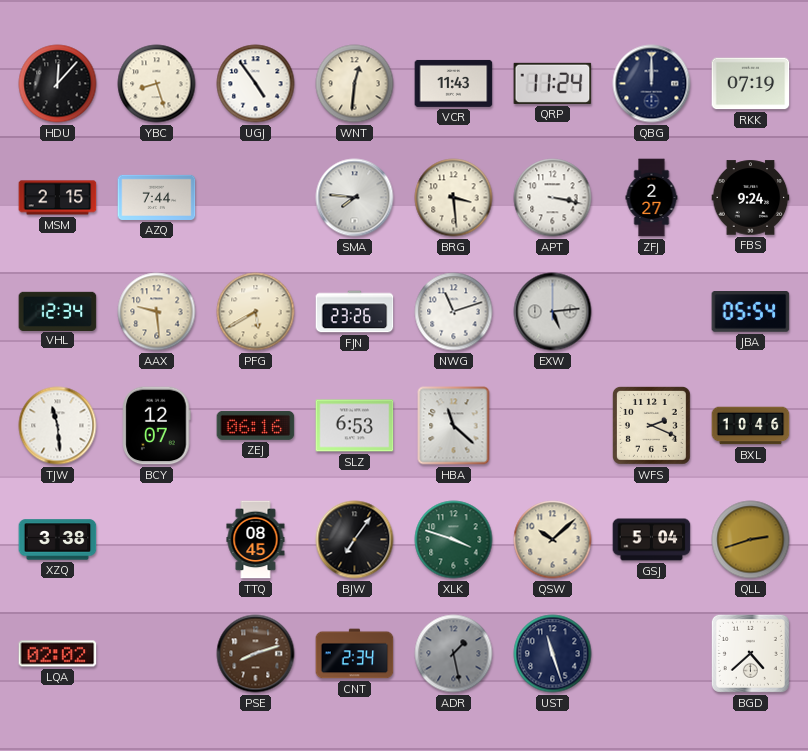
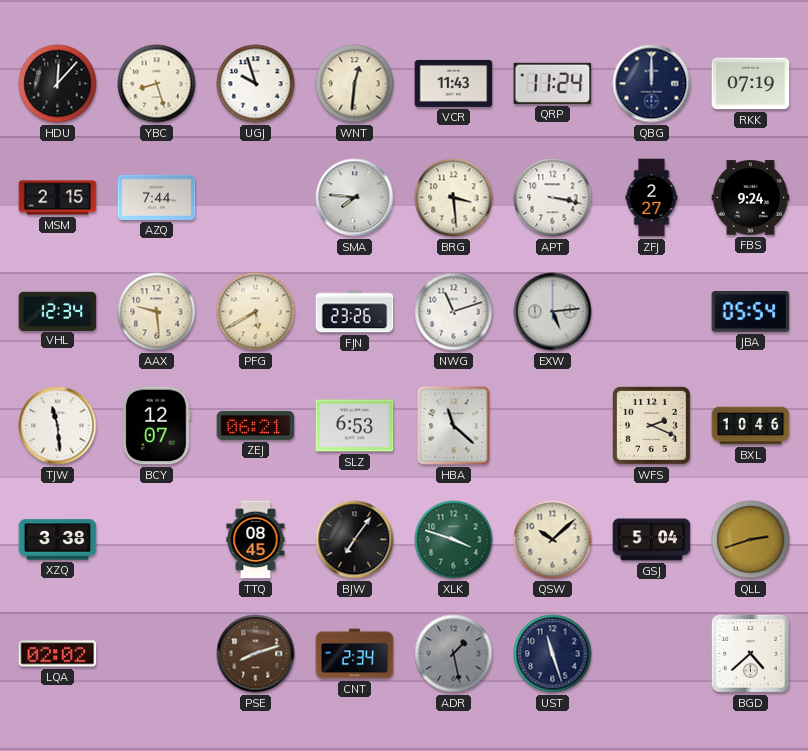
UGJ: 4:54 -> 9:57 (256, 84)
ZEJ: 06:16 -> 06:21 (256, 425)
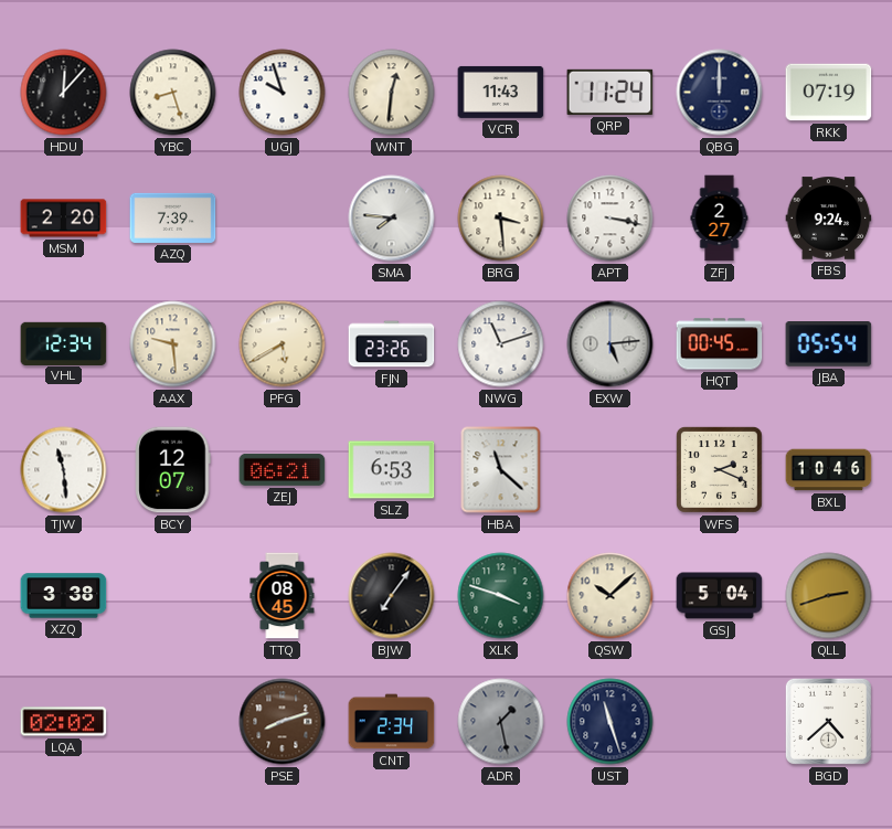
MSM: 2:15 -> 2:20 (64, 219)
AZQ: 7:44 -> 7:39 (173, 217)
HQT: none -> 00:45 (720, 344)
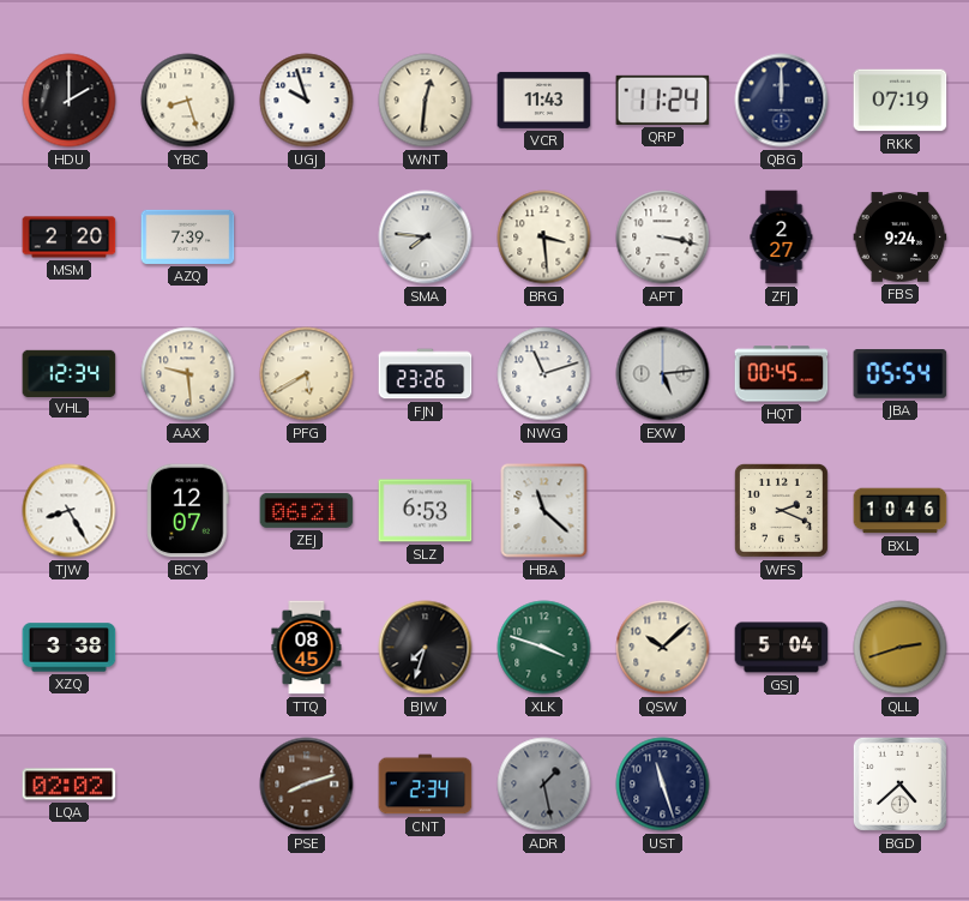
HDU: 12:07 -> 2:00 (70, 101)
TJW: 11:29 -> 8:25 (70, 511)
BJW: 7:06 -> 7:33 (426, 648)
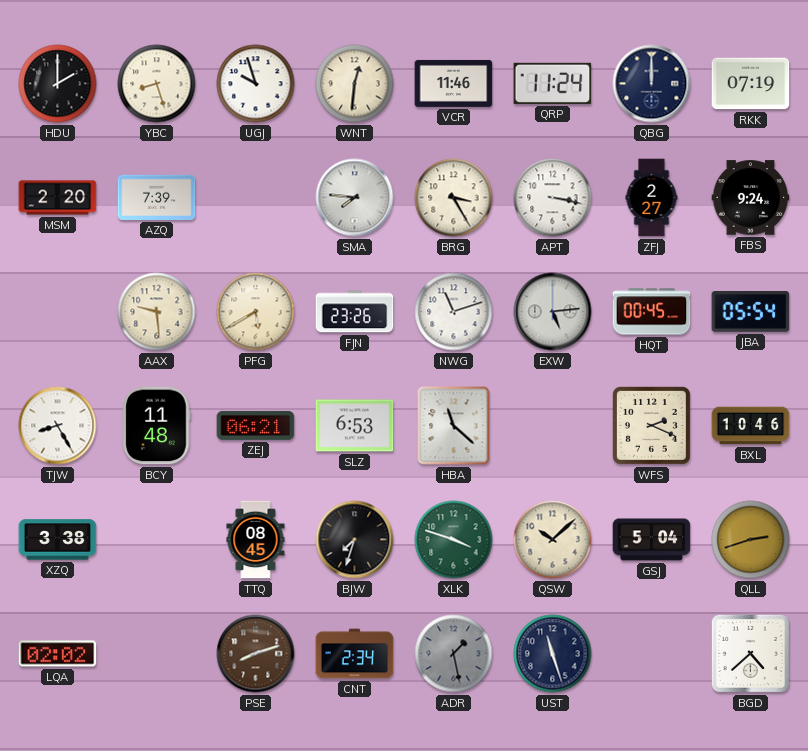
VCR: 11:43 -> 11:46 (454, 83)
BRG: 3:29 -> 3:25 (454, 198)
VHL: 12:34 -> none (70, 373)
BCY: 12:07 -> 11:48 (157, 426)
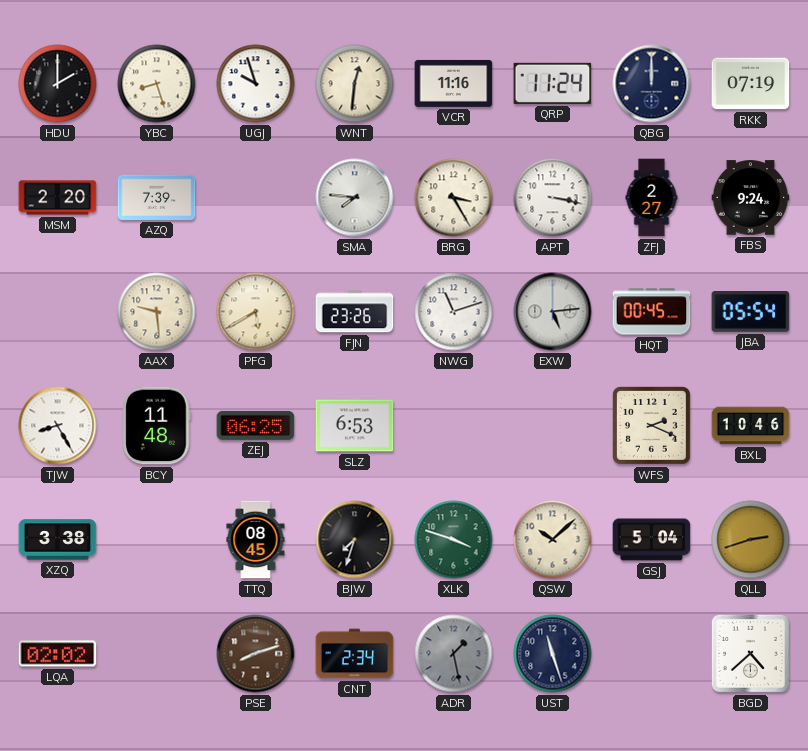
VCR: 11:46 -> 11:16 (454, 83)
ZEJ: 06:21 -> 06:25 (256, 425)
HBA: 11:22 -> none (454, 426)
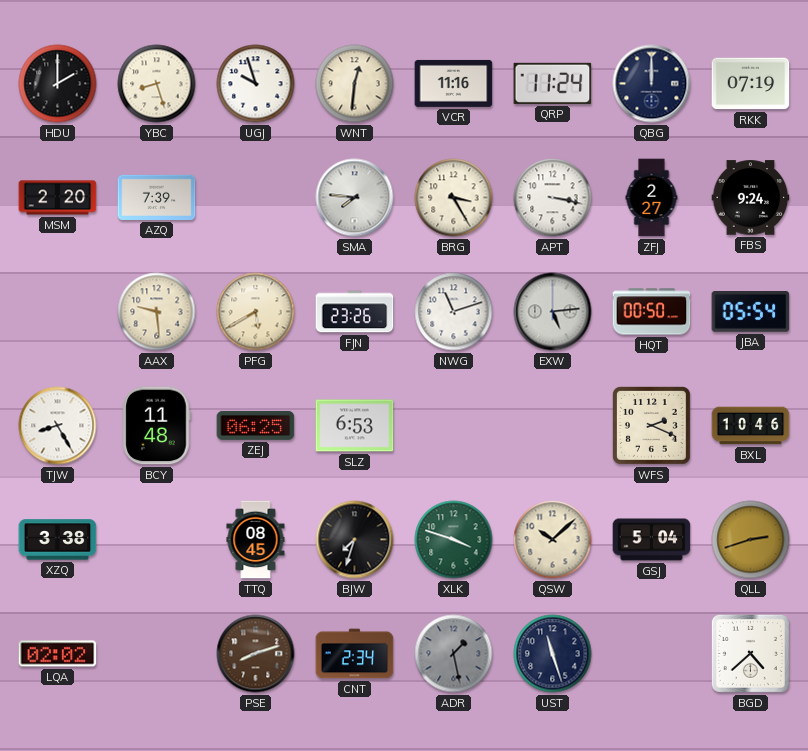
HQT: 00:45 -> 00:50 (652, 312)
